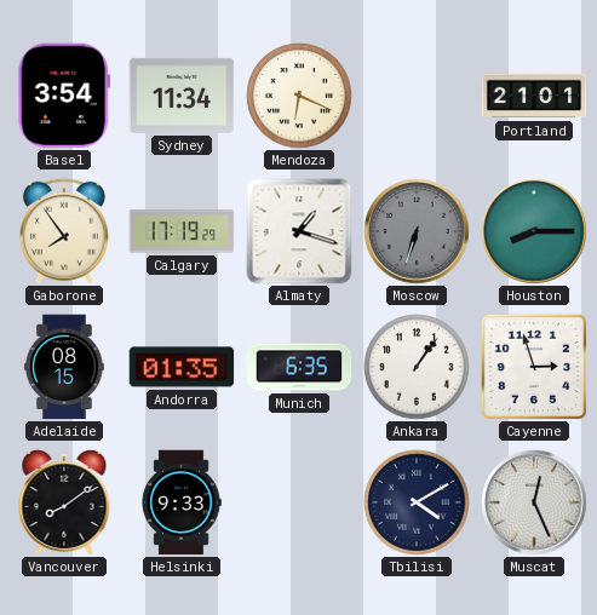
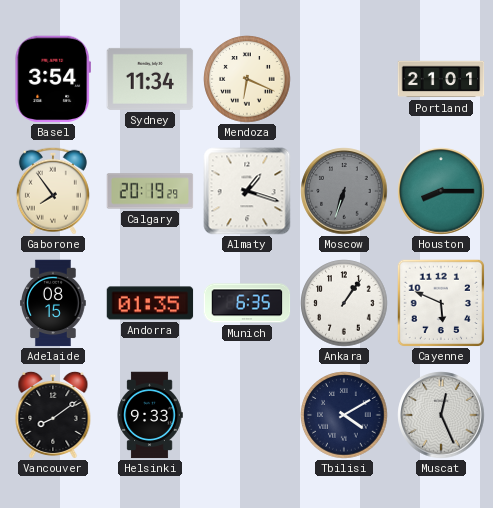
Calgary: 17:19 -> 20:19 (150, 191)
Cayenne: 2:57 -> 5:49 (440, 302)
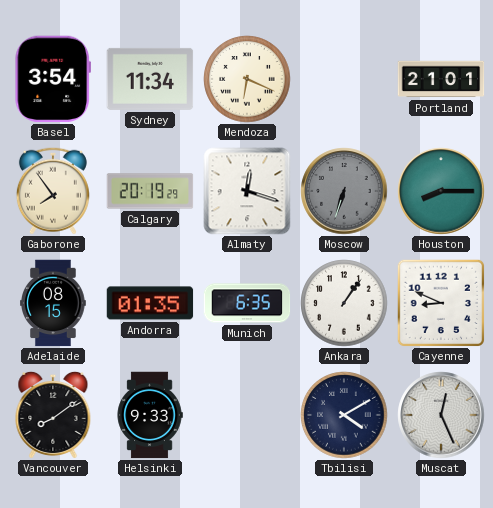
Almaty: 1:18 -> 12:18 (247, 191)
Cayenne: 5:49 -> 8:49 (440, 302)
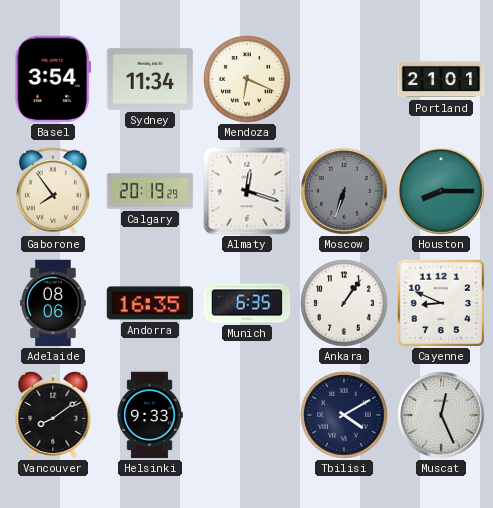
Adelaide: 08:15 -> 08:06 (53, 303)
Andorra: 01:35 -> 16:35 (150, 303)
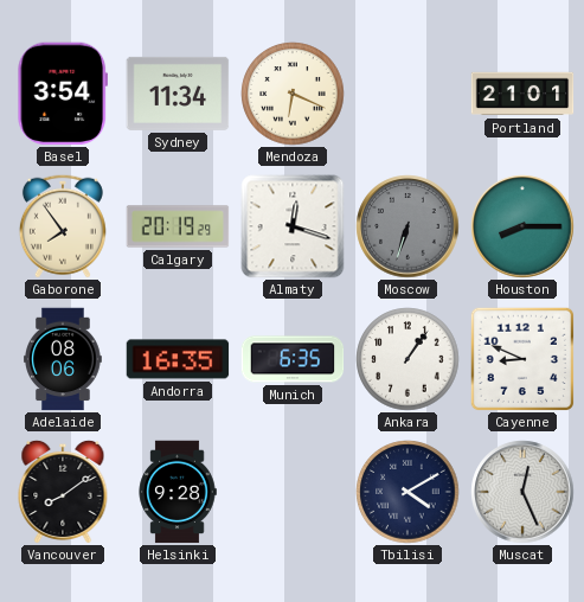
Helsinki: 9:33 -> 9:28 (178, 492)
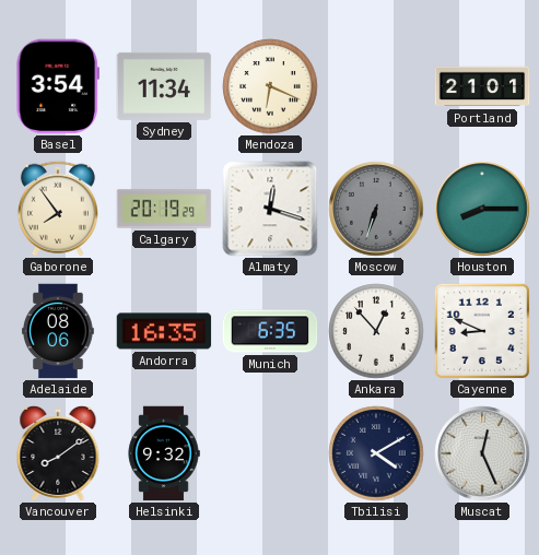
Ankara: 1:06 -> 12:53 (376, 331)
Helsinki: 9:28 -> 9:32 (164, 453)
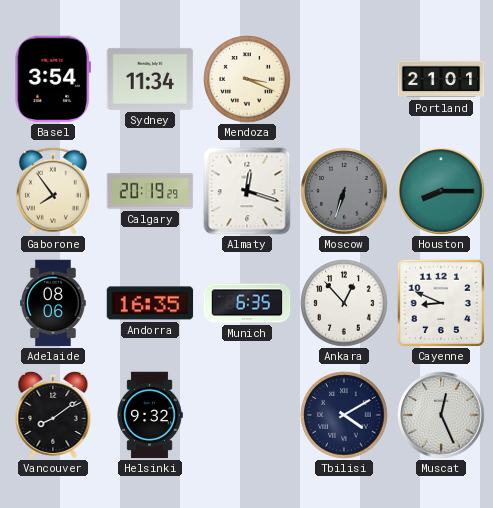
Mendoza: 6:19 -> 3:19 (247, 79)
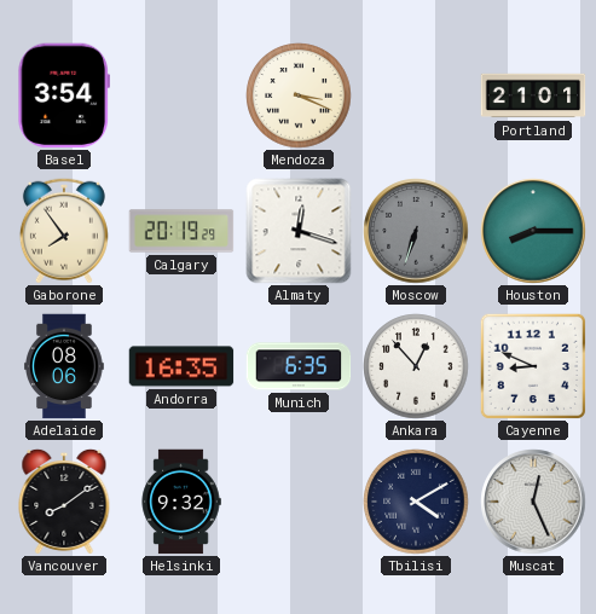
Sydney: 11:34 -> none (150, 79)
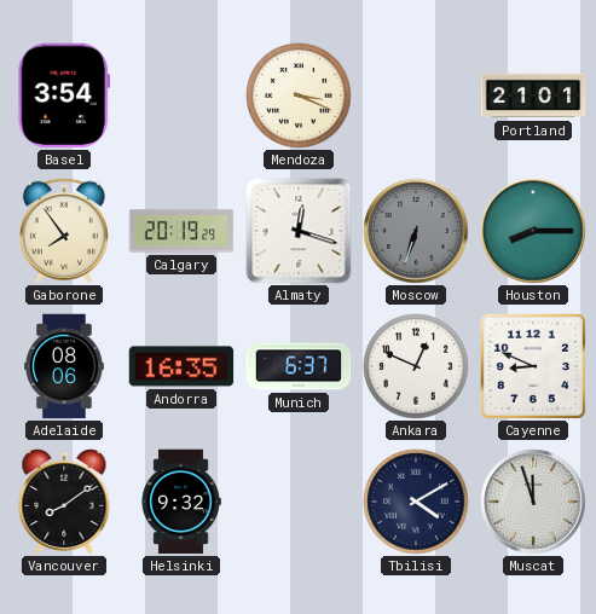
Munich: 6:35 -> 6:37 (299, 366)
Ankara: 12:53 -> 12:49 (416, 366)
Muscat: 12:26 -> 11:57 (533, 502)
